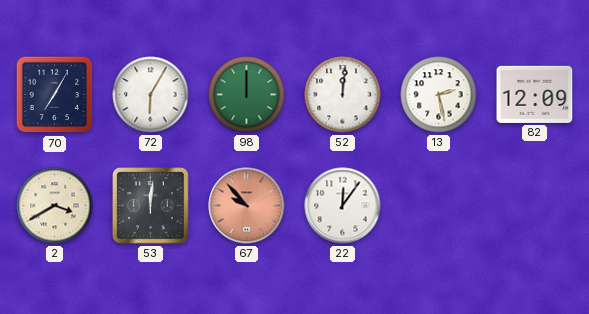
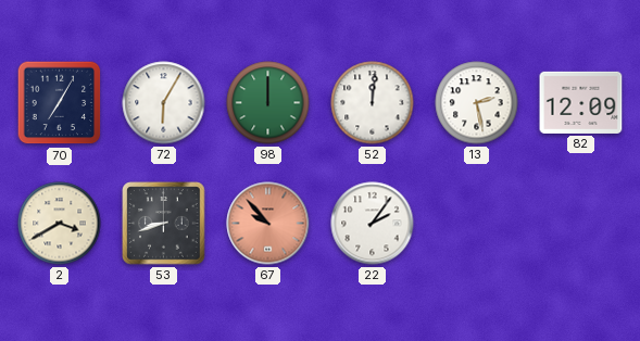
53: 12:01 -> 8:42 (164, 224)
22: 12:06 -> 2:06 (373, 224)
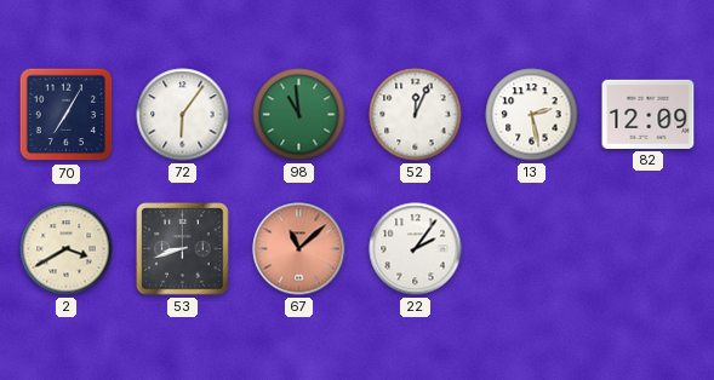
72: 6:05 -> 6:06 (183, 115)
98: 12:00 -> 10:59 (299, 115)
52: 12:01 -> 12:04 (416, 115)
67: 9:53 -> 11:08 (299, 249)
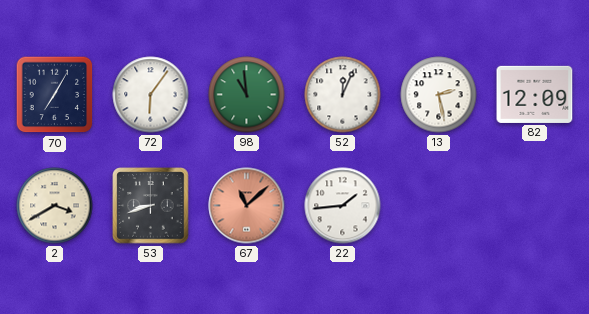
22: 2:06 -> 1:44 (343, 206)
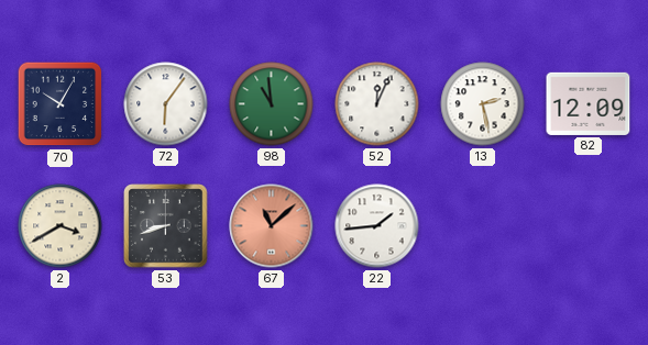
70: 7:05 -> 10:05 (61, 104)
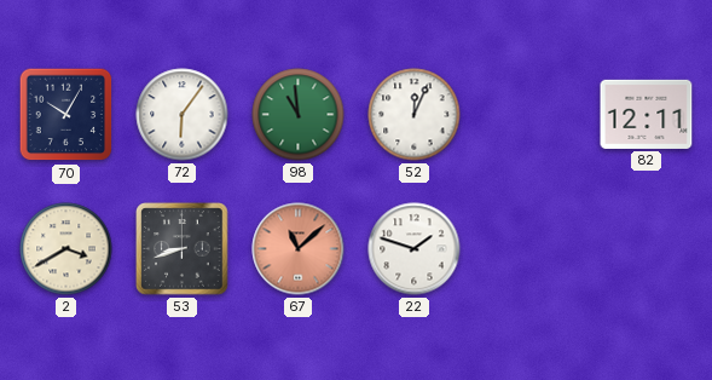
13: 2:28 -> none (483, 104)
82: 12:09 -> 12:11 (647, 114)
22: 1:44 -> 1:48 (415, 249)
